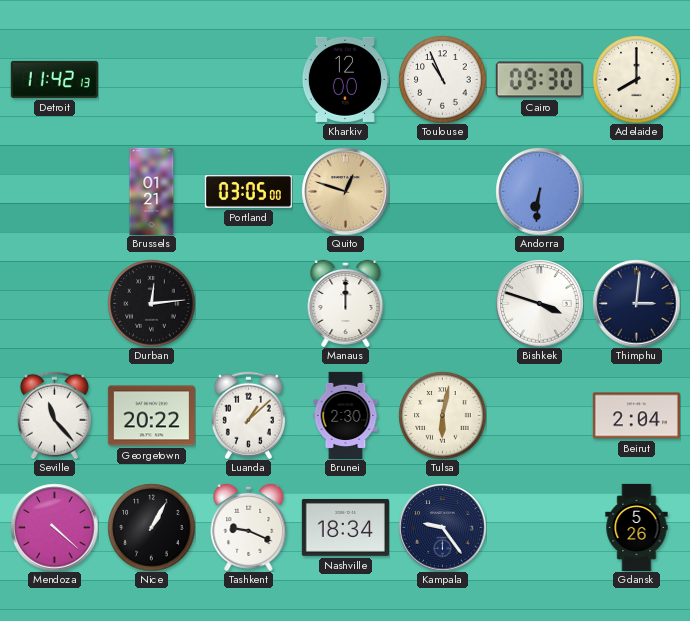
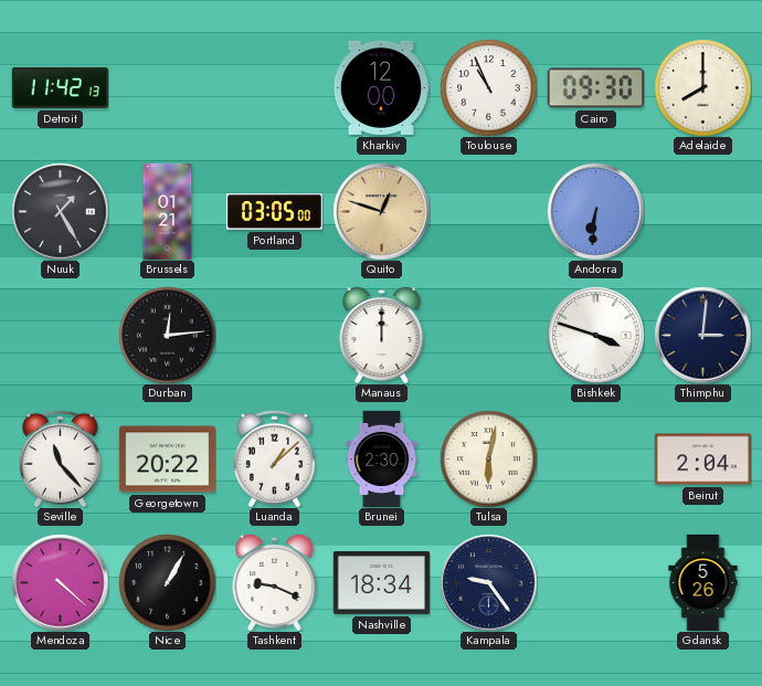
Nuuk: none -> 1:25 (60, 211)
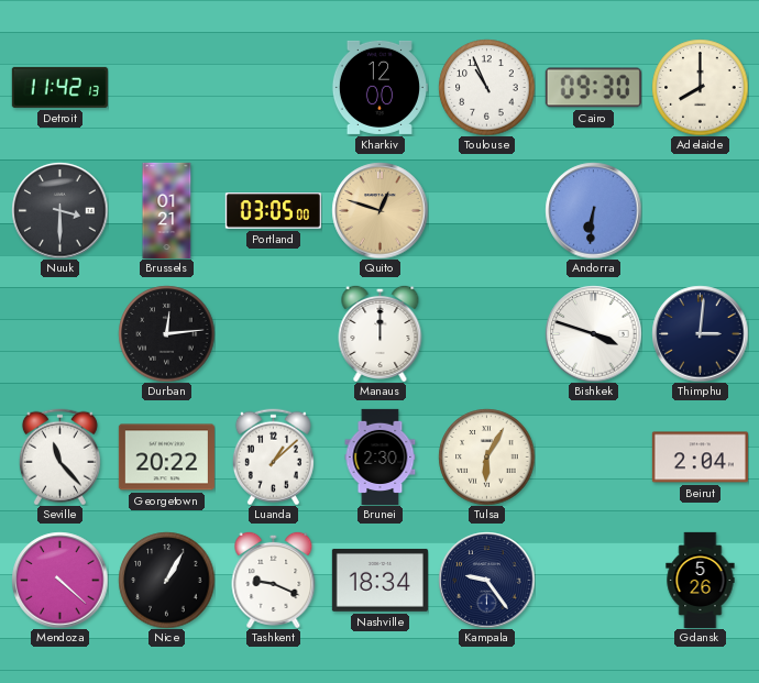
Nuuk: 1:25 -> 3:30 (59, 210)
Tulsa: 6:02 -> 6:05 (486, 456)
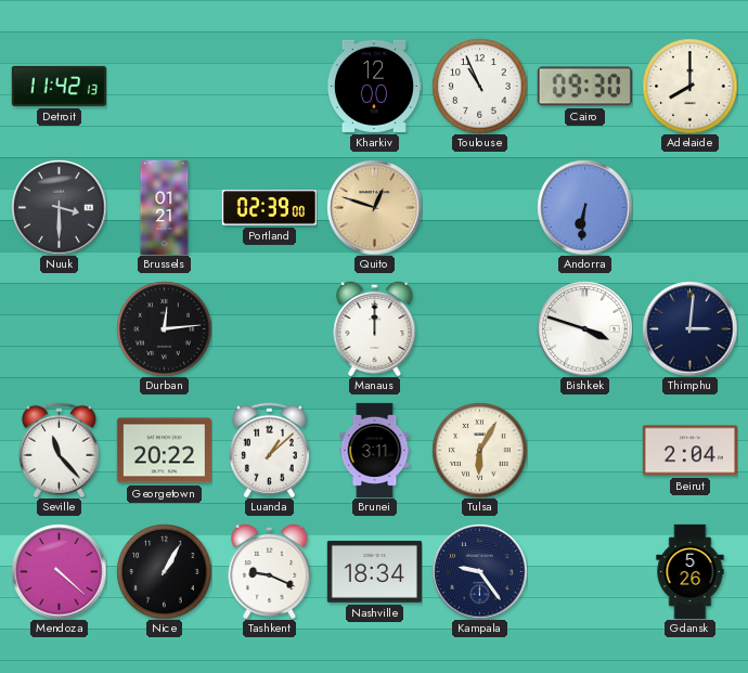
Portland: 03:05 -> 02:39 (269, 208)
Brunei: 2:30 -> 3:11 (375, 450)
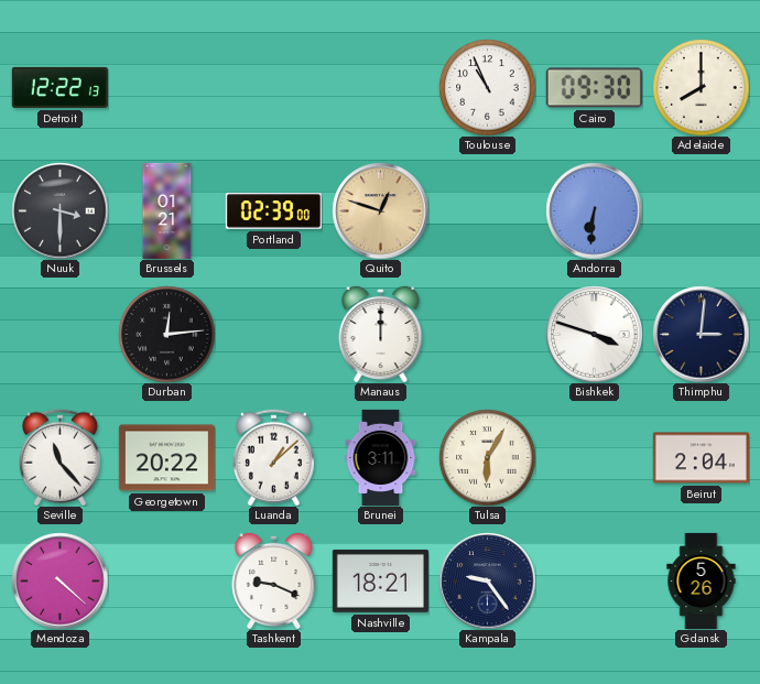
Detroit: 11:42 -> 12:22 (59, 87)
Kharkiv: 12:00 -> none (374, 86)
Nice: 1:05 -> none (164, 571)
Nashville: 18:34 -> 18:21 (380, 580)
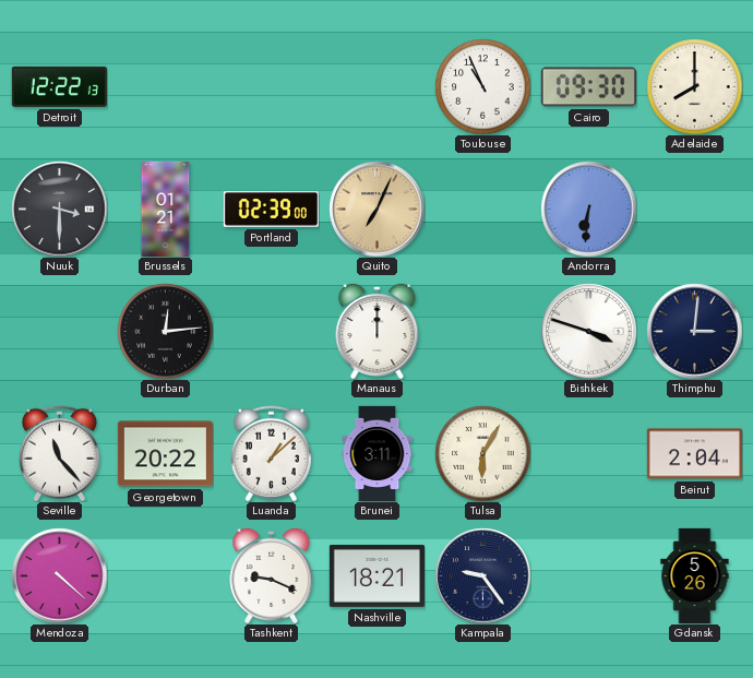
Quito: 12:48 -> 7:04 (376, 209)
